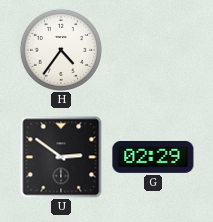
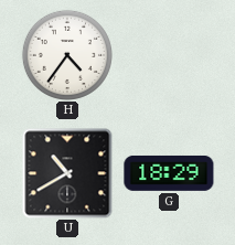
U: 2:51 -> 10:40 (67, 173)
G: 02:29 -> 18:29 (169, 173)
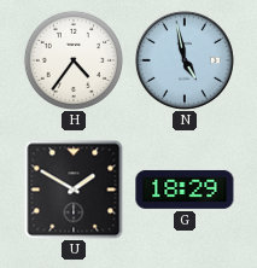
N: none -> 4:58 (185, 60)
U: 10:40 -> 1:50 (74, 190)
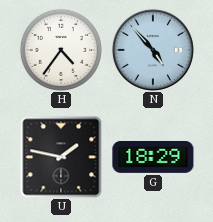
N: 4:58 -> 4:53 (153, 50)
U: 1:50 -> 1:47 (61, 157)
